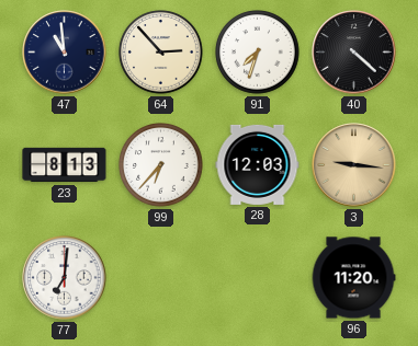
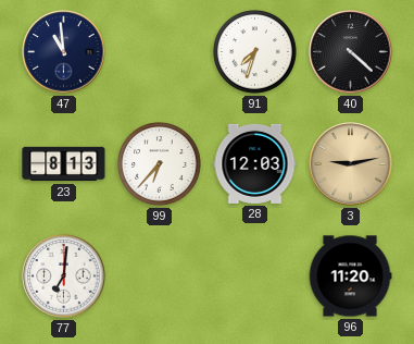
64: 2:53 -> none (161, 53)
3: 9:16 -> 9:13 (351, 164)
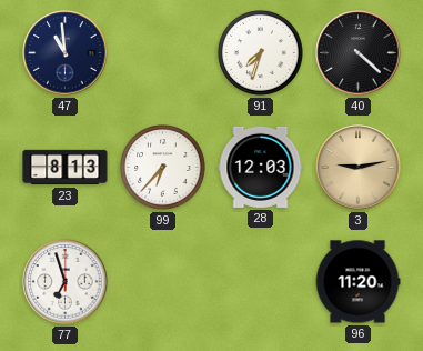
77: 7:01 -> 6:57 (66, 282)
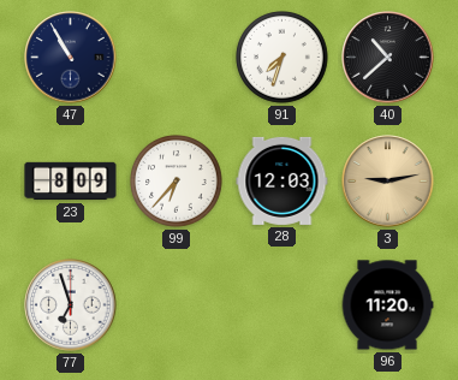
47: 10:59 -> 10:55 (71, 58)
40: 4:22 -> 10:38 (388, 58)
23: 8:13 -> 8:09 (71, 182)
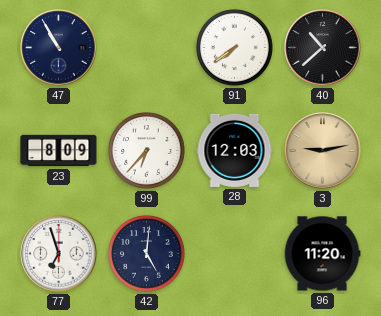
91: 7:33 -> 7:39 (235, 48)
42: none -> 5:01 (147, 254)
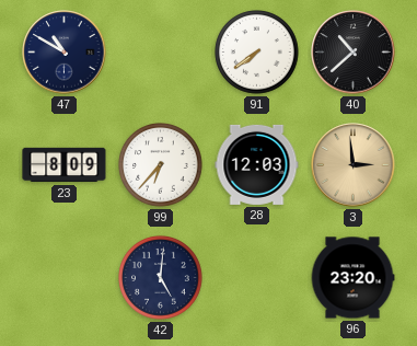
47: 10:55 -> 10:50 (65, 53)
3: 9:13 -> 2:59 (354, 165)
77: 6:57 -> none (59, 254)
96: 11:20 -> 23:20 (352, 278)
